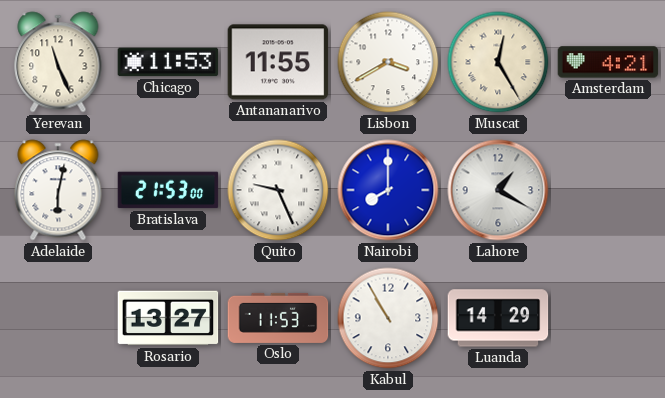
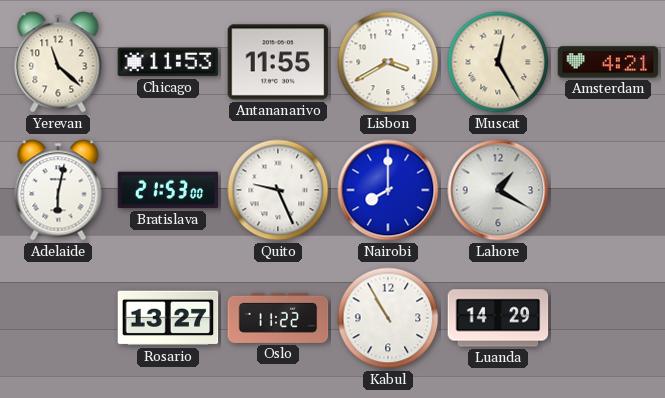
Yerevan: 11:26 -> 11:22 (58, 62)
Oslo: 11:53 -> 11:22 (278, 318)
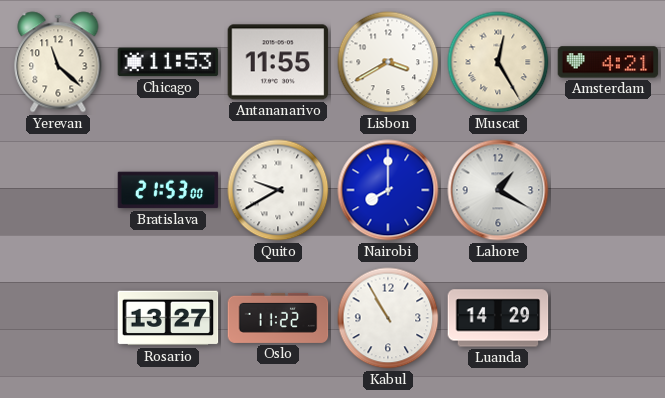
Adelaide: 6:02 -> none (58, 190)
Quito: 9:26 -> 9:40 (278, 190)
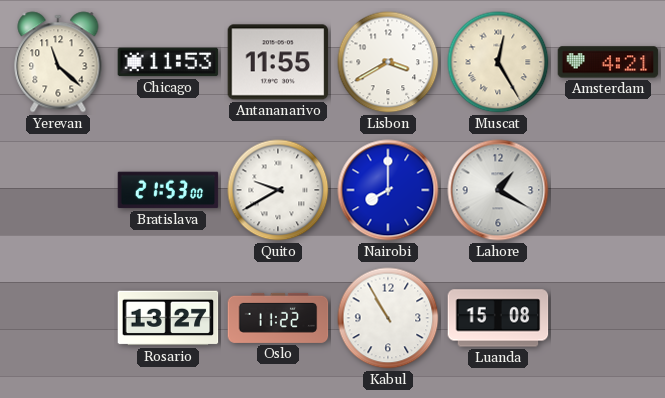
Luanda: 14:29 -> 15:08 (498, 318)
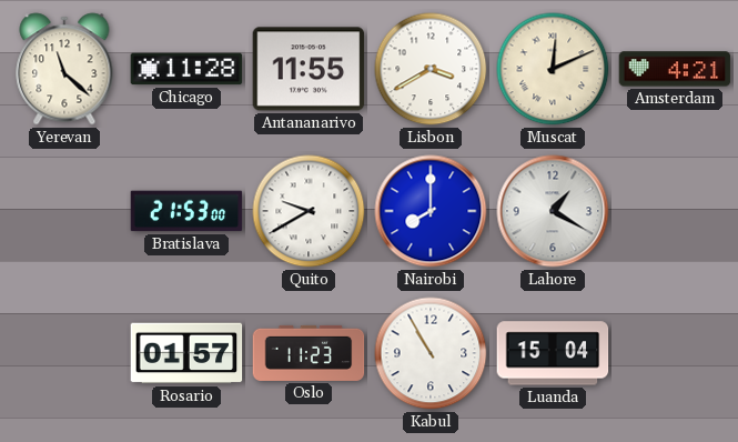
Chicago: 11:53 -> 11:28 (186, 69)
Muscat: 12:25 -> 12:11 (553, 69)
Rosario: 13:27 -> 01:57 (186, 353)
Oslo: 11:22 -> 11:23 (309, 353)
Luanda: 15:08 -> 15:04 (553, 353)
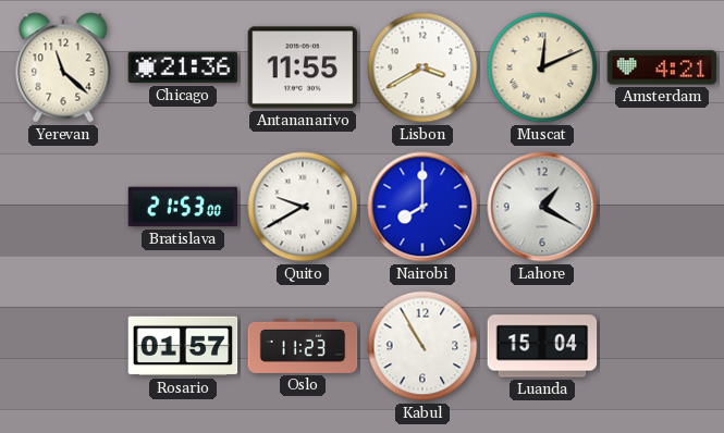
Chicago: 11:28 -> 21:36 (183, 67)
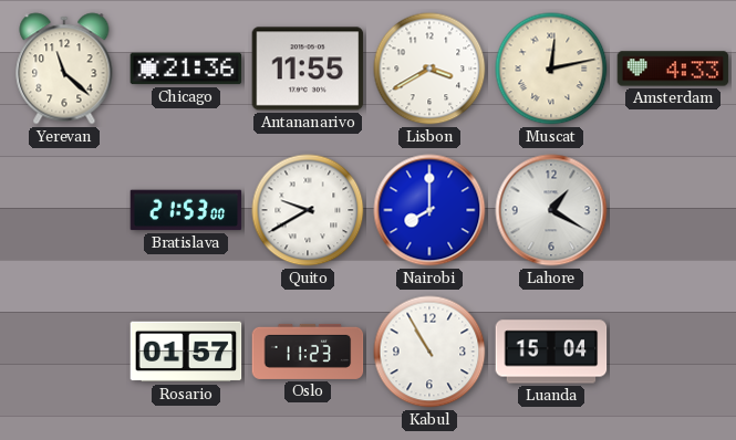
Muscat: 12:11 -> 12:13 (551, 69)
Amsterdam: 4:21 -> 4:33 (673, 69)
